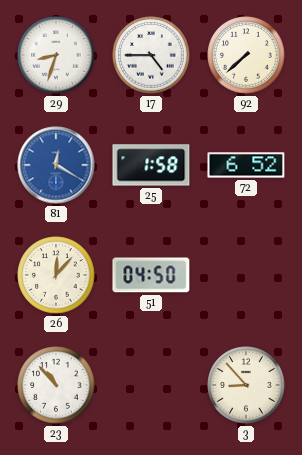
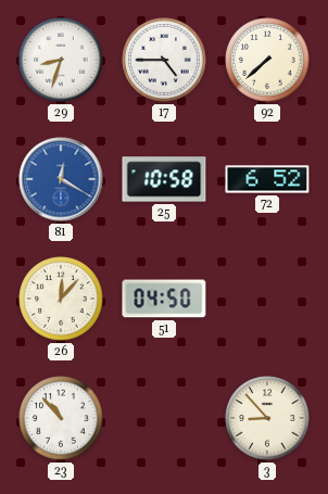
25: 1:58 -> 10:58 (164, 179)
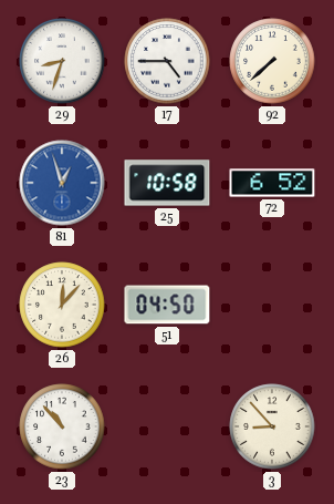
81: 12:20 -> 12:57 (62, 183)
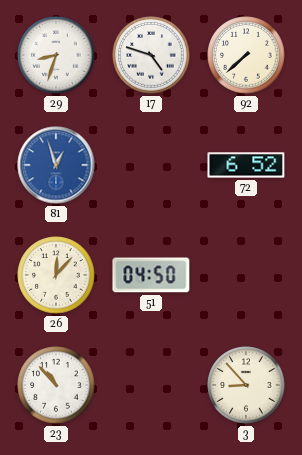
17: 4:45 -> 4:48 (151, 55)
25: 10:58 -> none (167, 183)
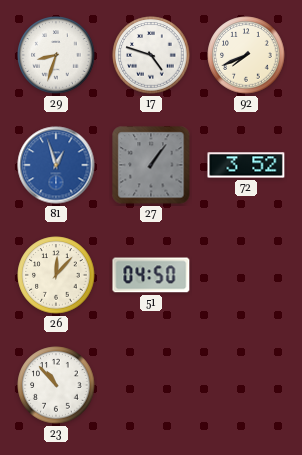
92: 7:38 -> 7:41 (246, 55)
27: none -> 1:06 (151, 165)
72: 6:52 -> 3:52 (246, 165)
3: 8:53 -> none (246, 385)
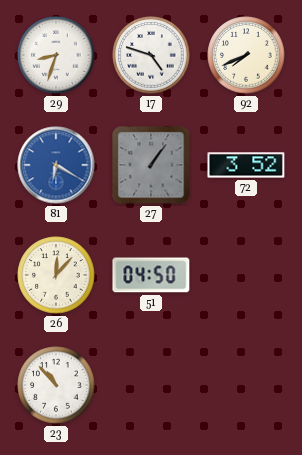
81: 12:57 -> 6:20 (56, 165)
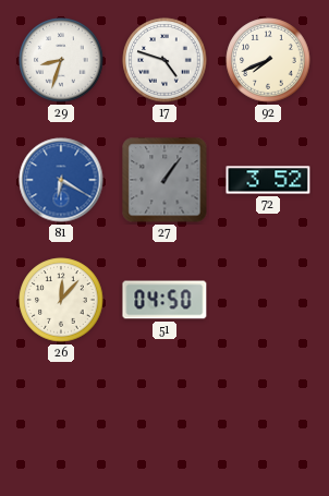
23: 10:53 -> none (56, 385)
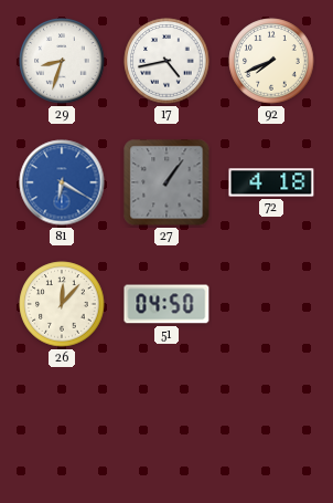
17: 4:48 -> 4:43 (166, 61)
72: 3:52 -> 4:18 (271, 182)
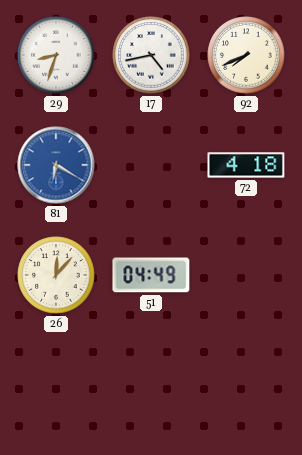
27: 1:06 -> none (166, 182)
51: 04:50 -> 04:49 (151, 275)
